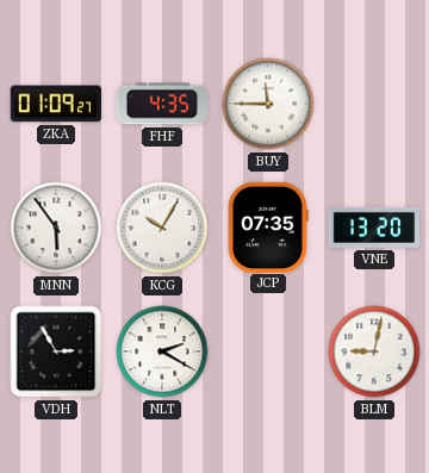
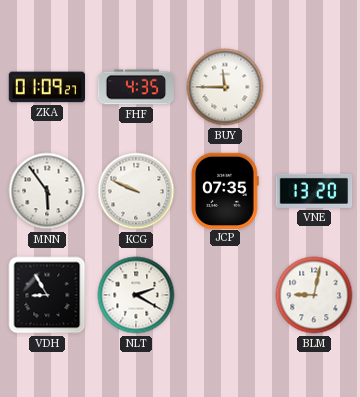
KCG: 10:05 -> 9:49 (136, 191)
VDH: 2:55 -> 8:55 (47, 295)
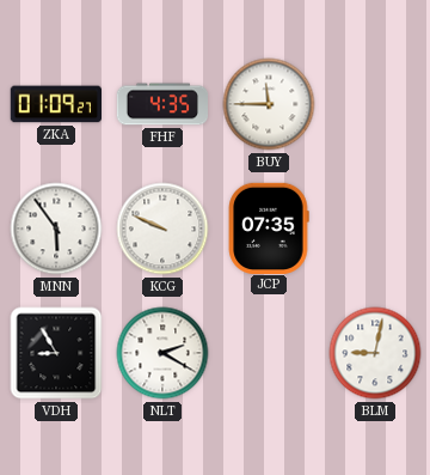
VNE: 13:20 -> none (314, 191)
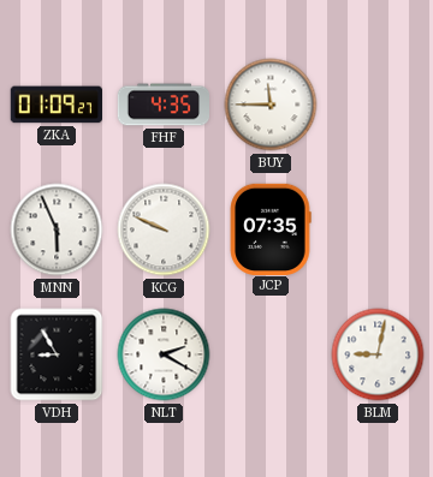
MNN: 5:54 -> 5:56 (57, 229)
